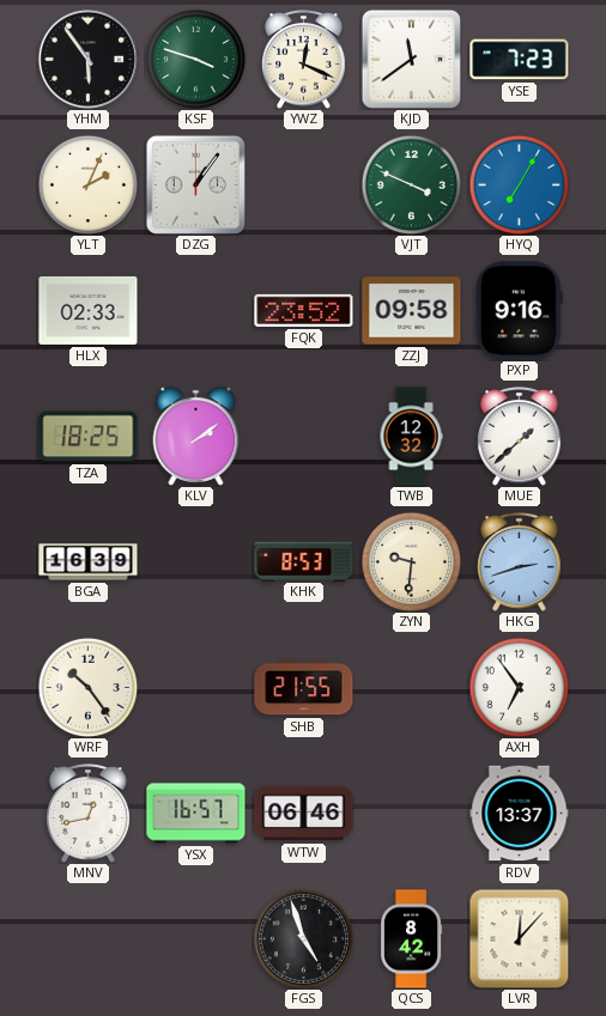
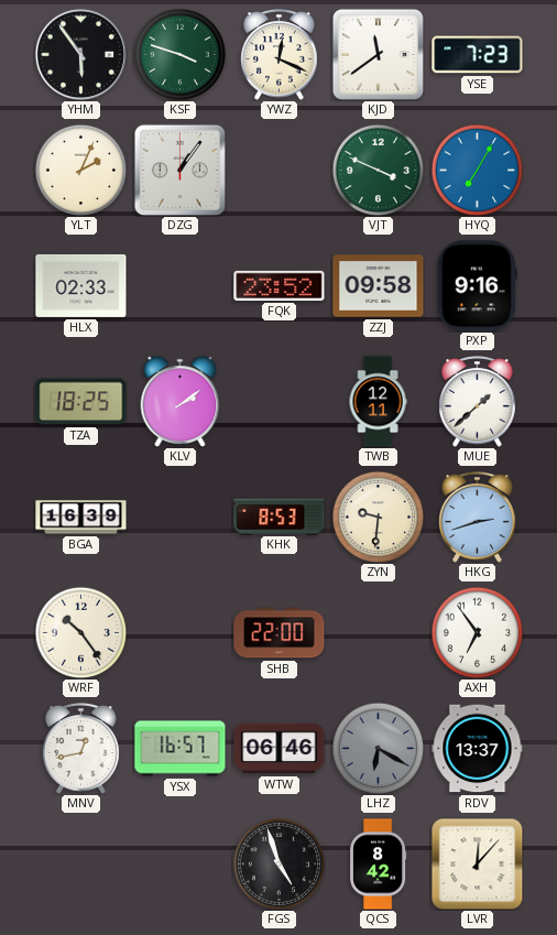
TWB: 12:32 -> 12:11 (378, 402)
SHB: 21:55 -> 22:00 (280, 633)
LHZ: none -> 6:20 (378, 748)
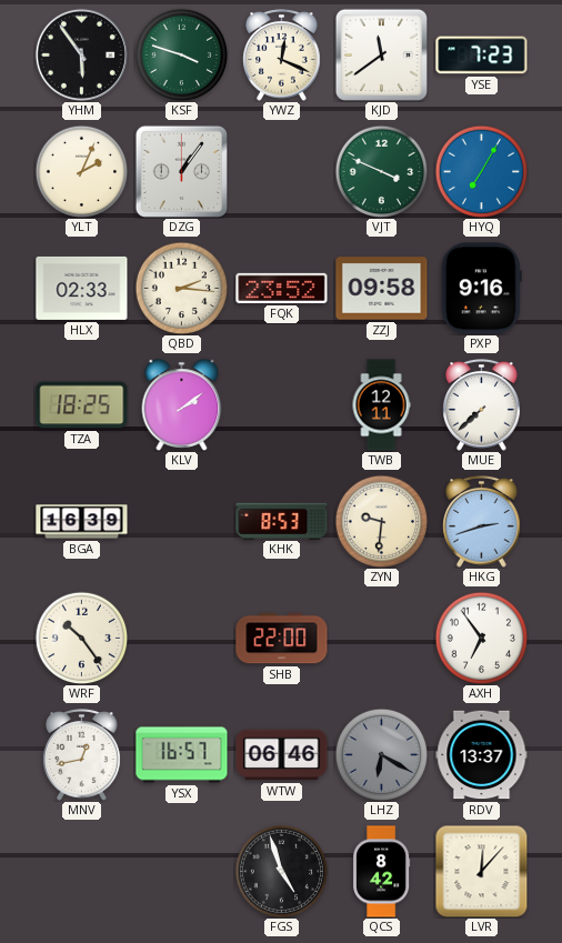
QBD: none -> 2:16 (181, 288)
MUE: 1:38 -> 7:38 (482, 405)
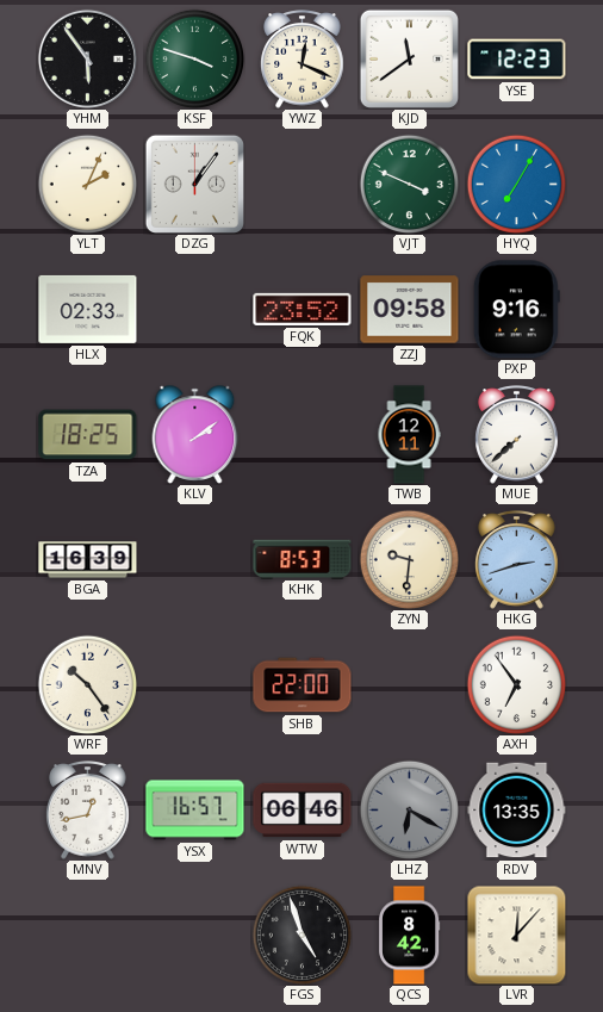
YSE: 7:23 -> 12:23 (517, 60)
QBD: 2:16 -> none (181, 288)
RDV: 13:37 -> 13:35 (517, 811)
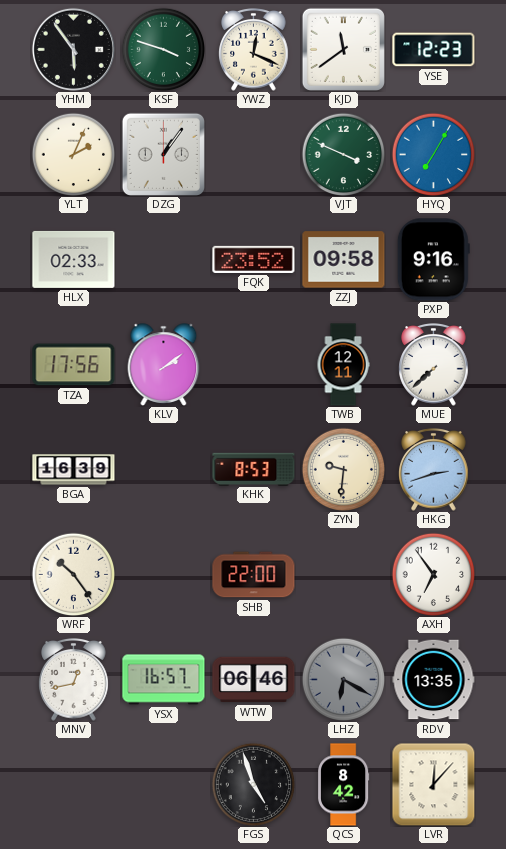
TZA: 18:25 -> 17:56 (74, 365)
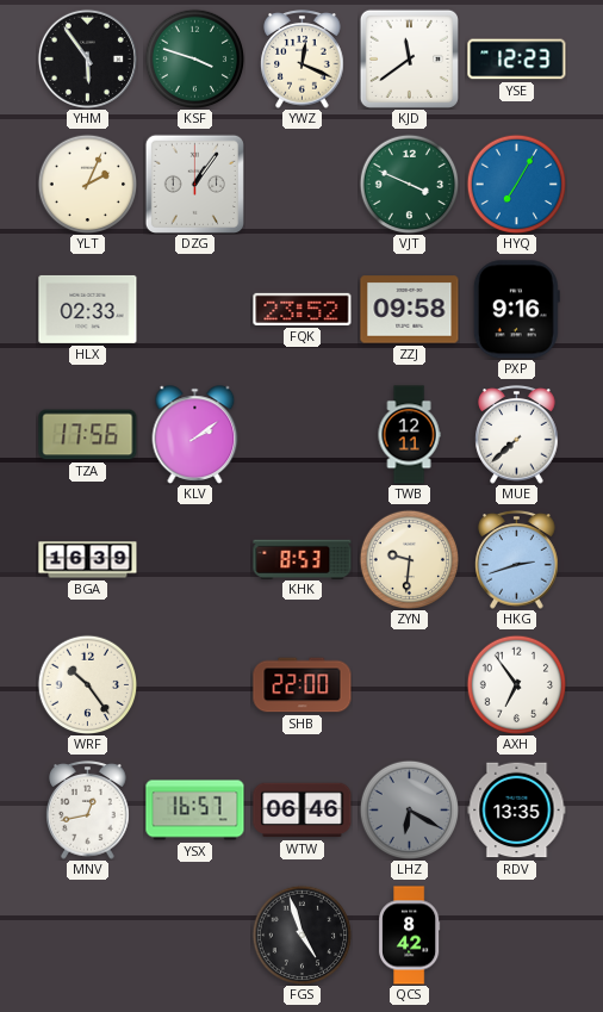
LVR: 12:07 -> none (433, 784)
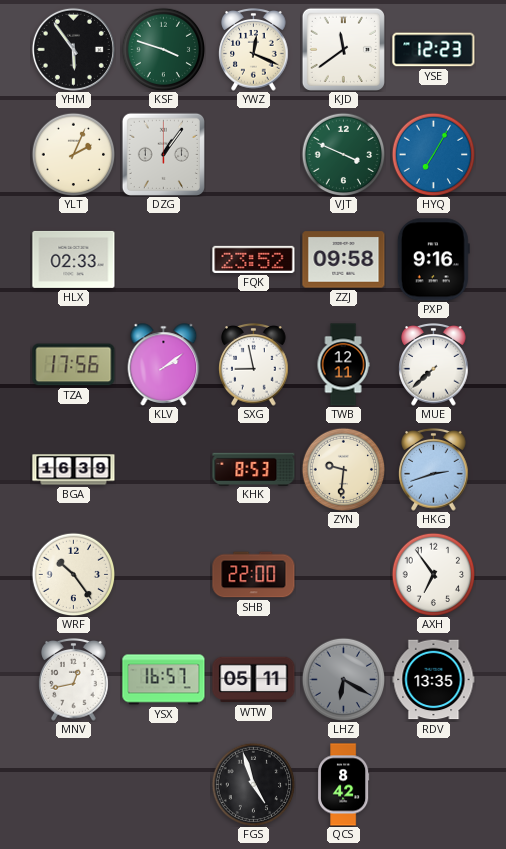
SXG: none -> 8:58 (254, 365)
WTW: 06:46 -> 05:11 (254, 680)
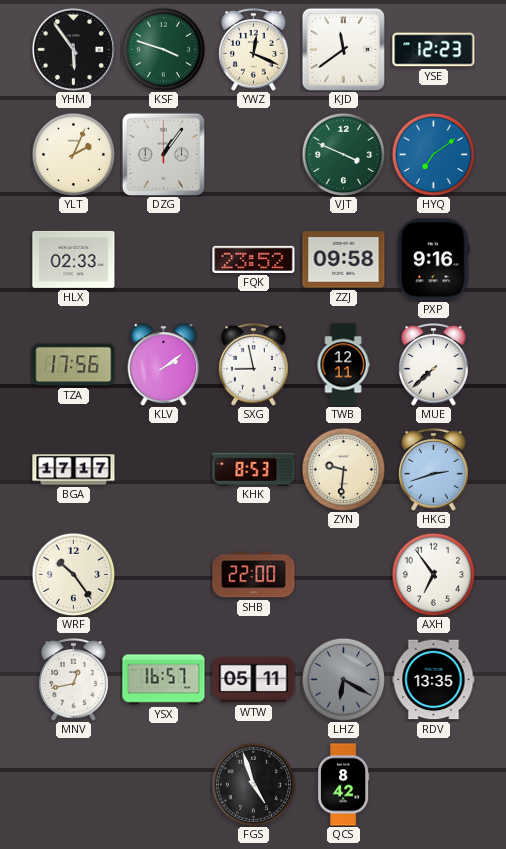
HYQ: 7:05 -> 7:09 (433, 154)
BGA: 16:39 -> 17:17 (74, 470)
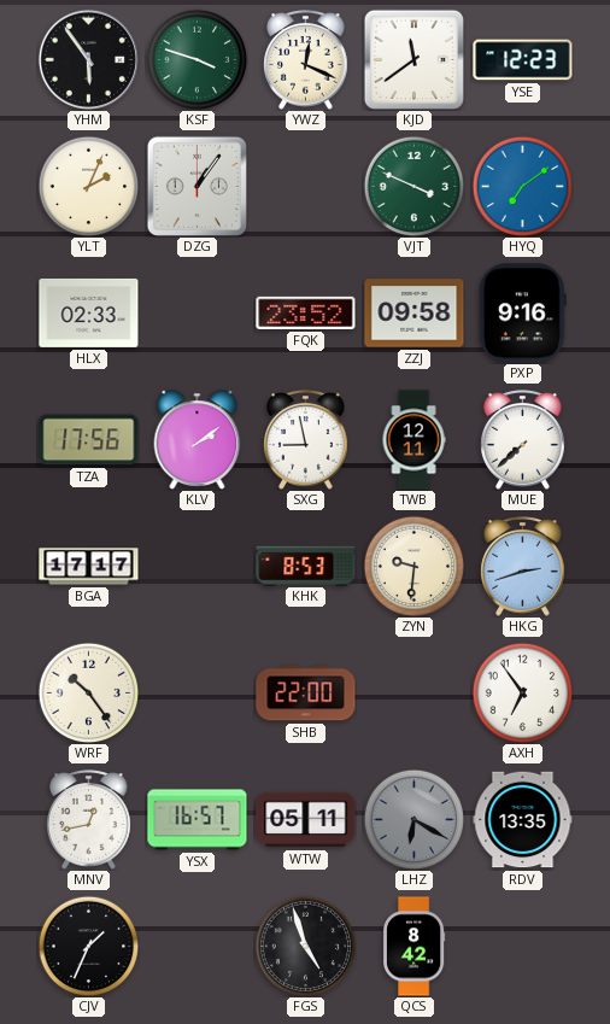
CJV: none -> 1:34 (88, 946)
